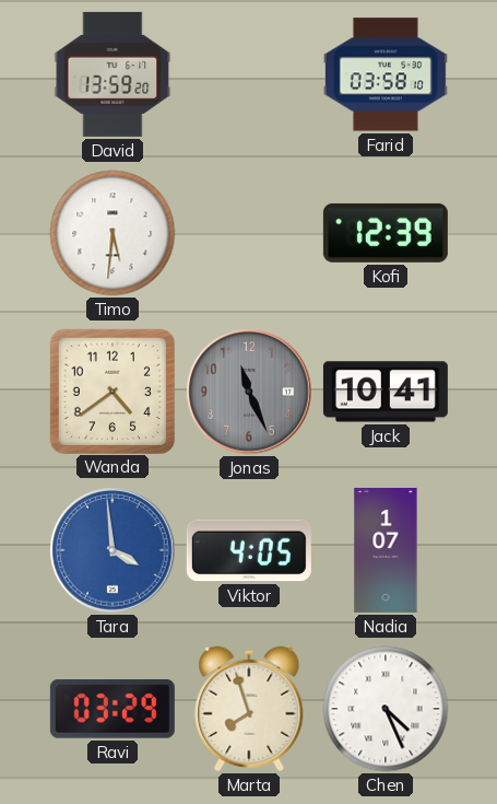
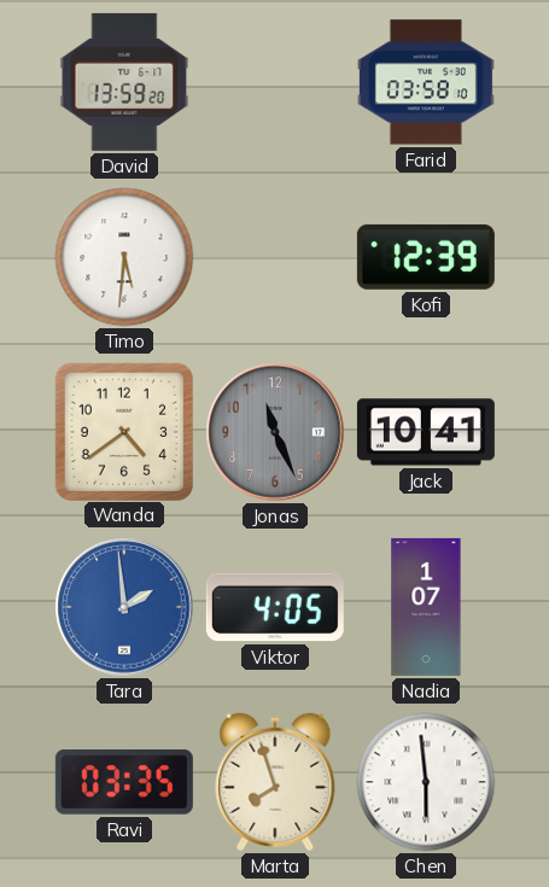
Tara: 3:59 -> 1:59 (124, 607)
Ravi: 03:29 -> 03:35 (124, 783)
Chen: 4:26 -> 5:59 (426, 782)
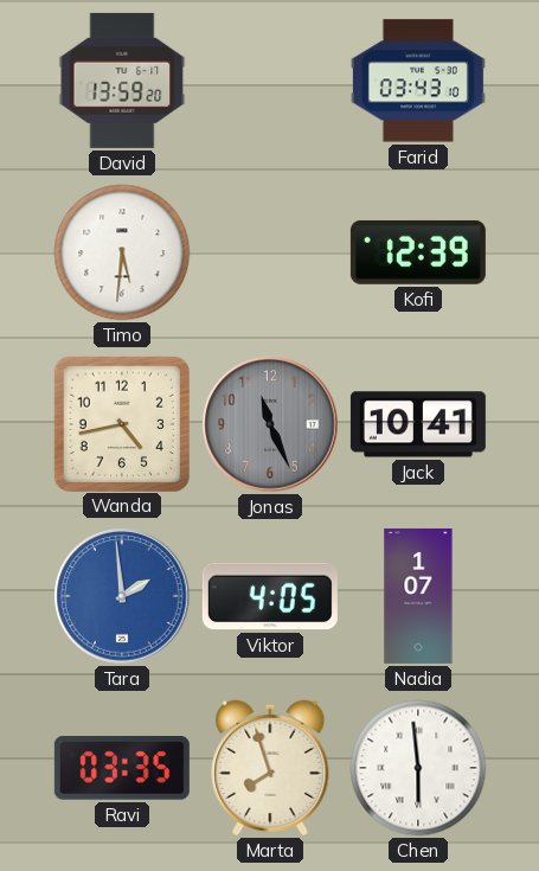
Farid: 03:58 -> 03:43 (418, 81)
Wanda: 4:39 -> 4:43 (121, 423)
